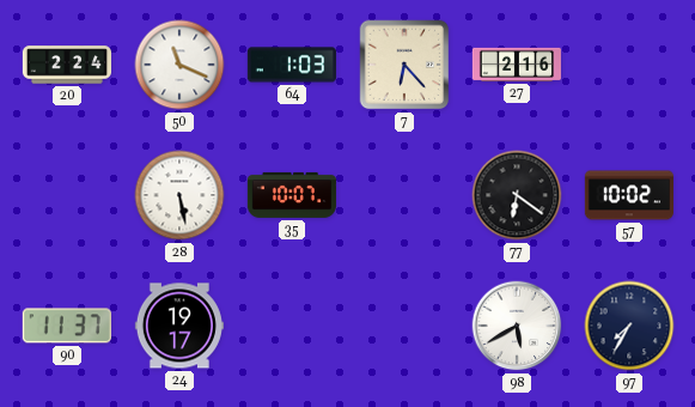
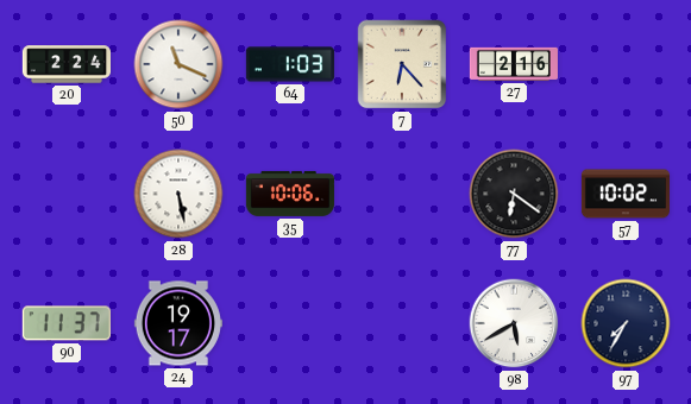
35: 10:07 -> 10:06 (290, 194)
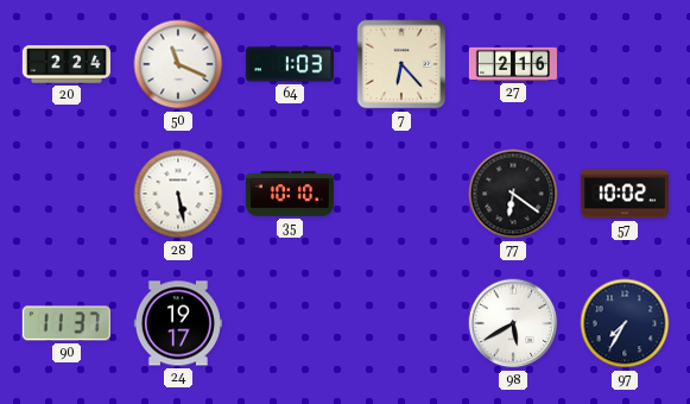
35: 10:06 -> 10:10 (290, 194)
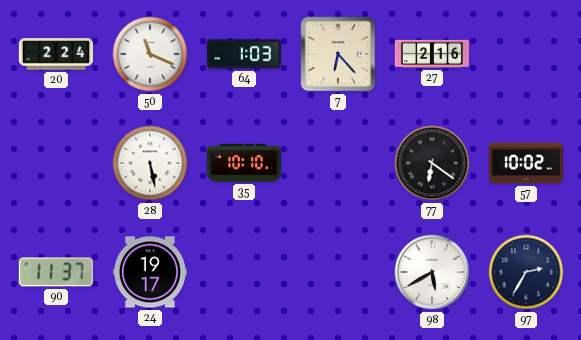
97: 7:35 -> 2:35 (526, 272)
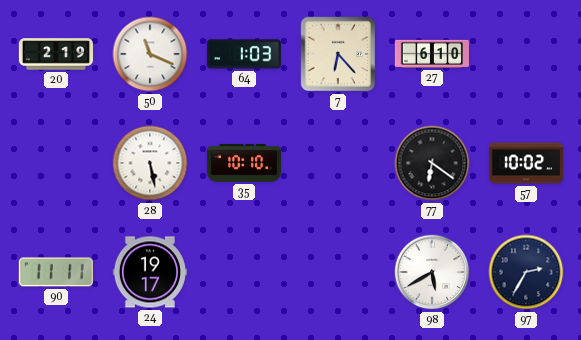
20: 2:24 -> 2:19 (55, 54)
27: 2:16 -> 6:10 (432, 54)
90: 11:37 -> 11:11 (56, 272)
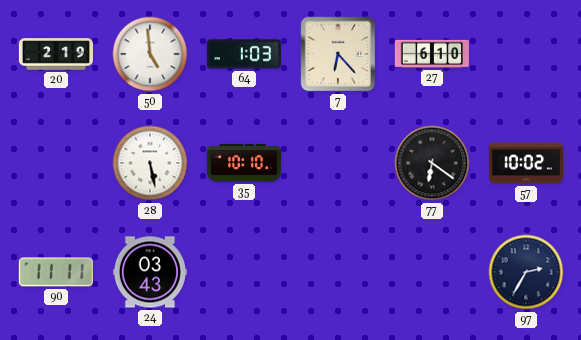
50: 11:19 -> 4:59 (150, 54)
24: 19:17 -> 03:43 (150, 272)
98: 5:40 -> none (432, 272)
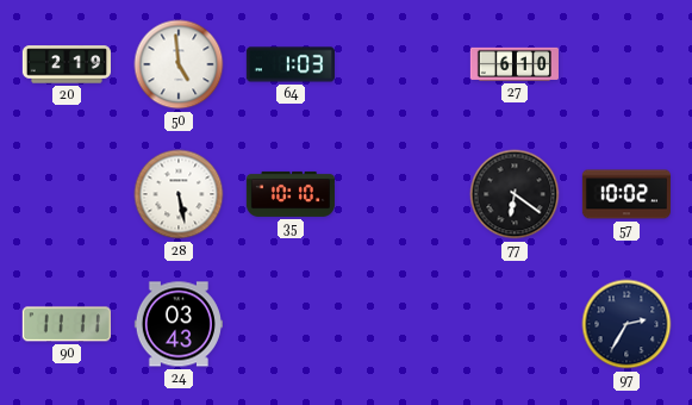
7: 6:23 -> none (338, 54)
